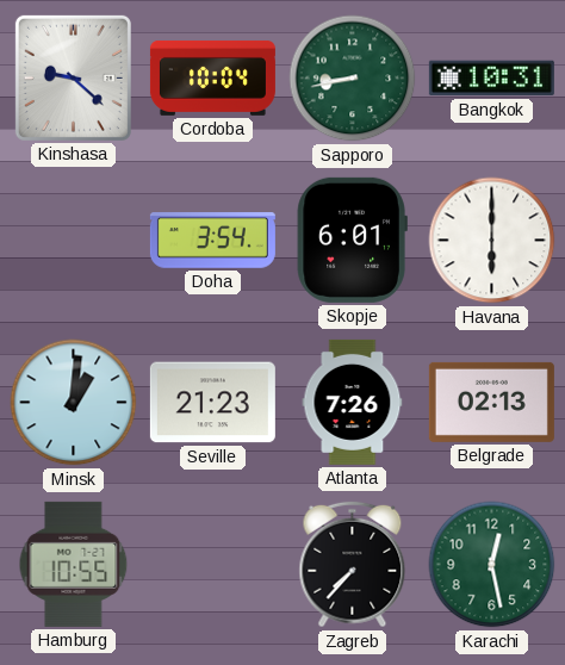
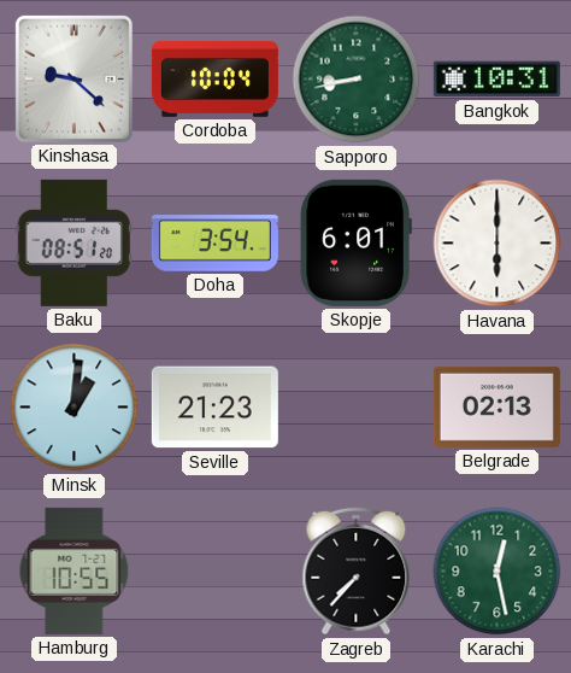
Baku: none -> 08:51 (73, 242)
Atlanta: 7:26 -> none (353, 402)
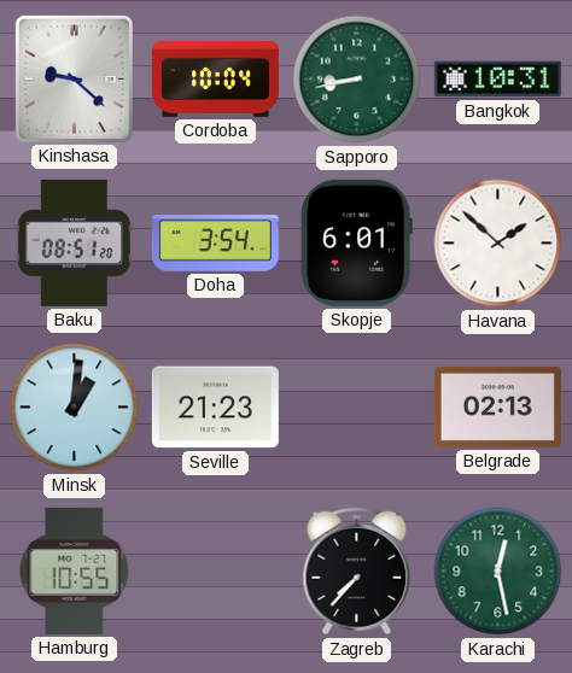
Havana: 6:00 -> 1:52 (498, 244)
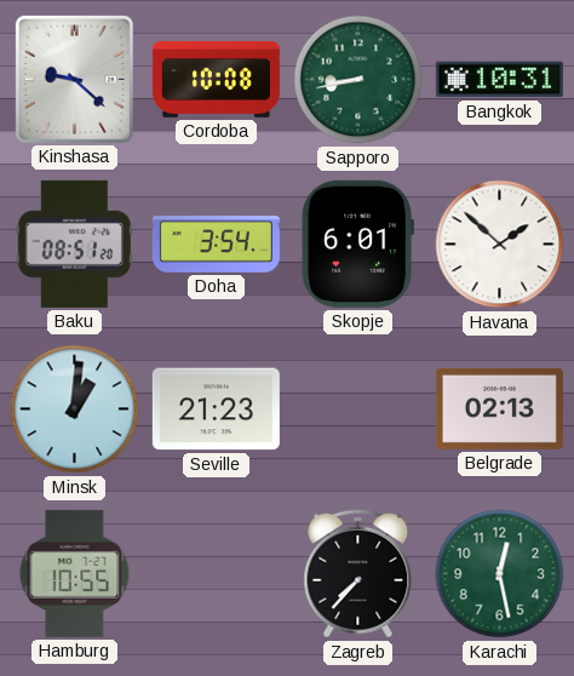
Cordoba: 10:04 -> 10:08 (216, 79)
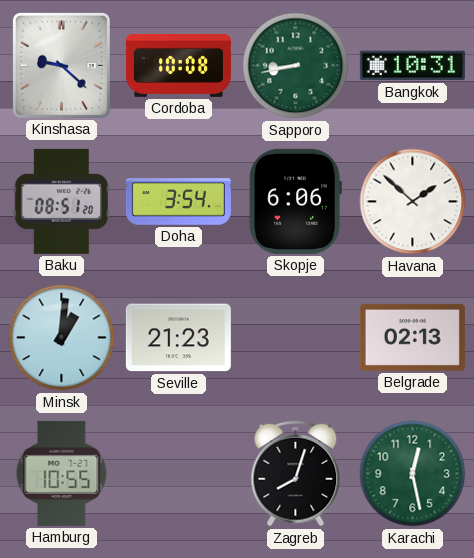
Skopje: 6:01 -> 6:06 (295, 201)
Zagreb: 7:37 -> 8:03 (296, 474)
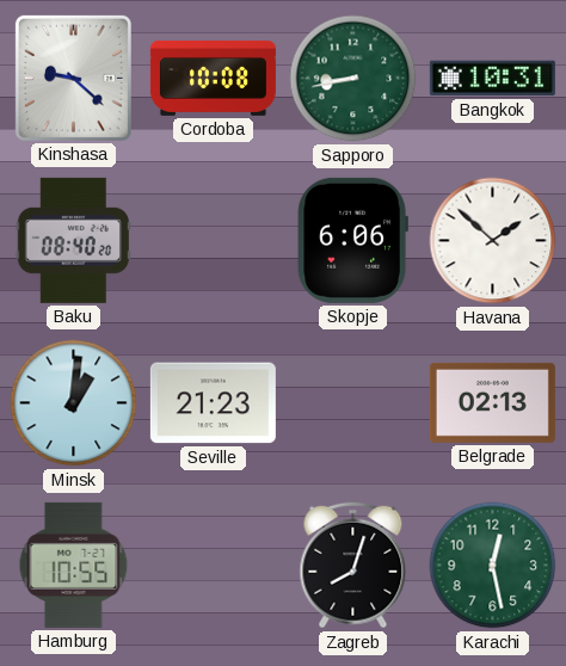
Baku: 08:51 -> 08:40 (73, 240)
Doha: 3:54 -> none (178, 202)
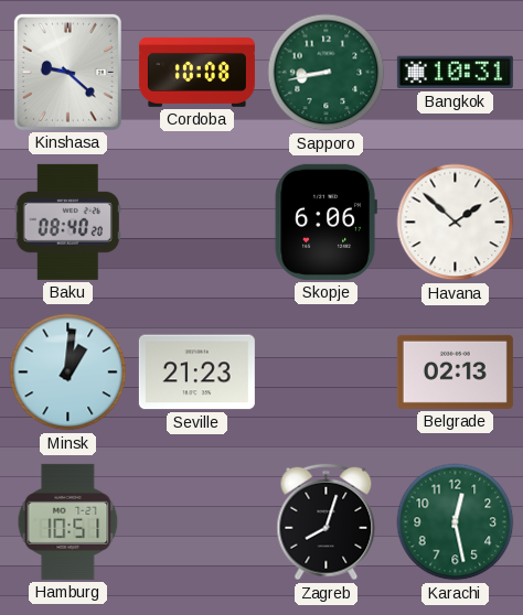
Hamburg: 10:55 -> 10:51 (68, 521)
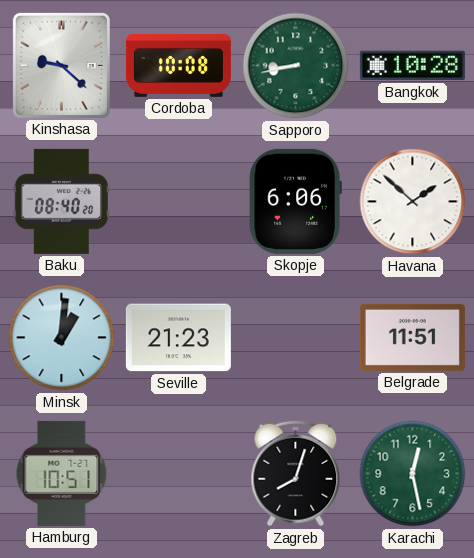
Bangkok: 10:31 -> 10:28 (412, 66)
Belgrade: 02:13 -> 11:51 (412, 337)
